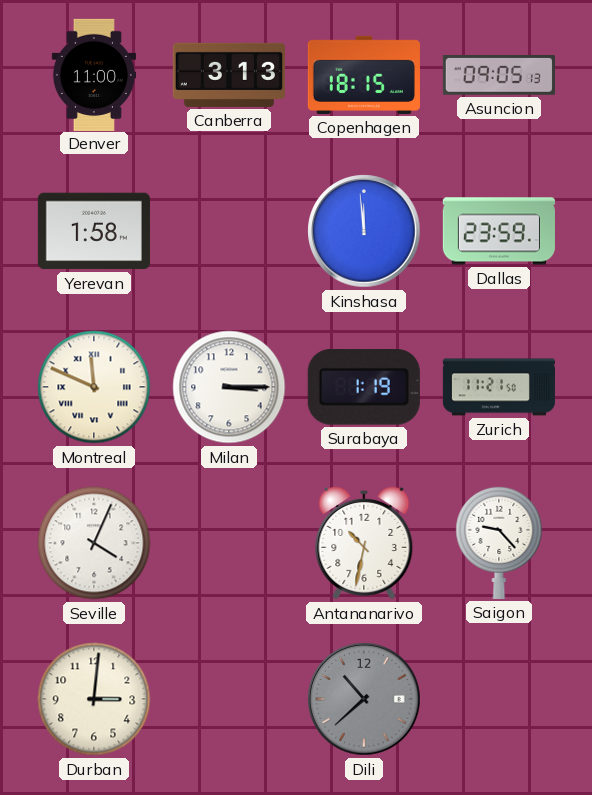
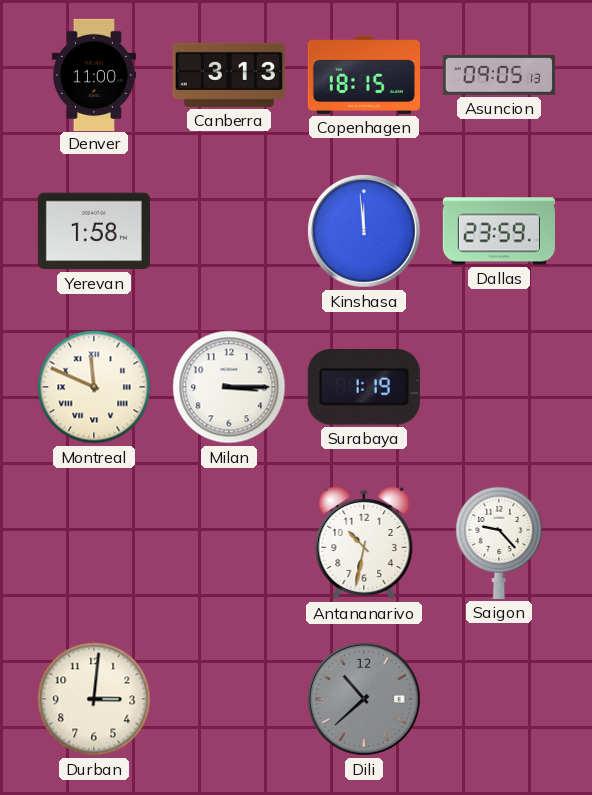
Zurich: 11:21 -> none (499, 387)
Seville: 4:04 -> none (94, 543)
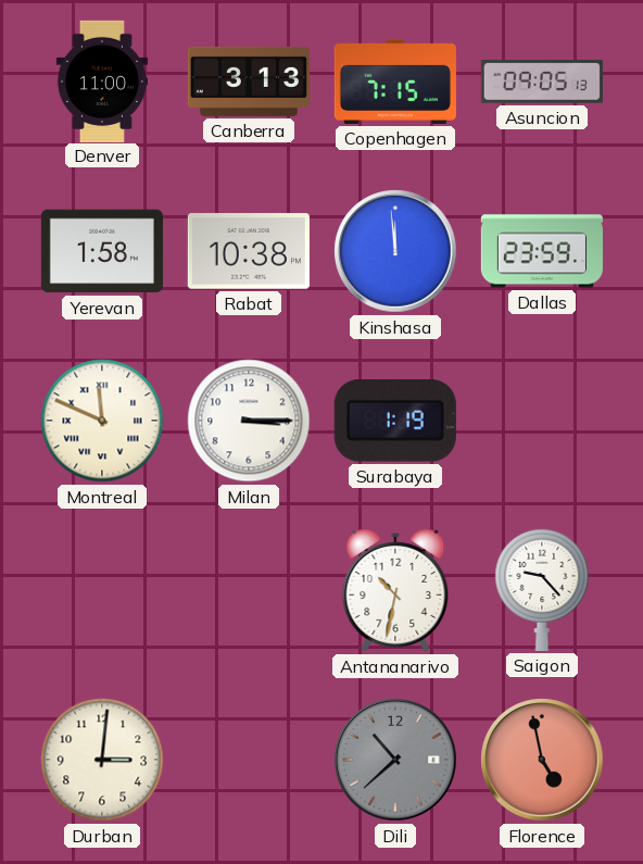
Copenhagen: 18:15 -> 7:15 (395, 82)
Rabat: none -> 10:38 (249, 251)
Florence: none -> 4:58 (542, 760)
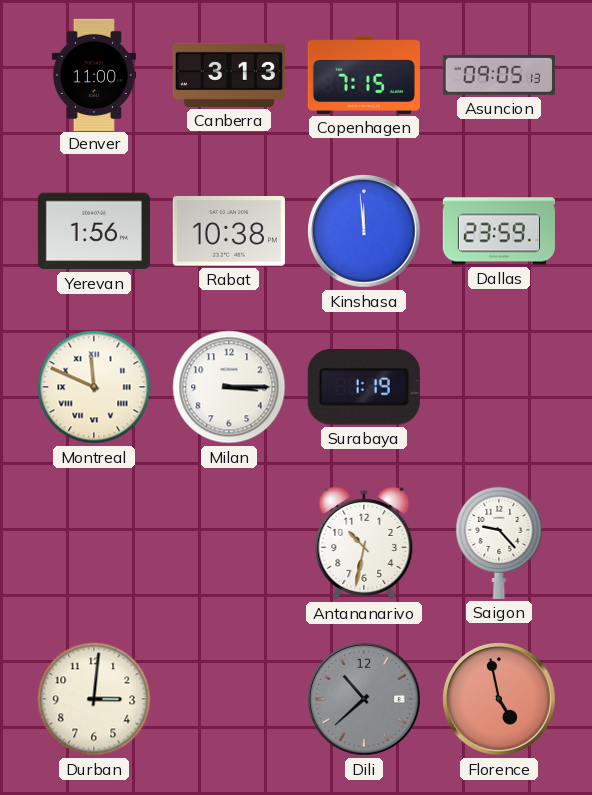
Yerevan: 1:58 -> 1:56 (94, 231)
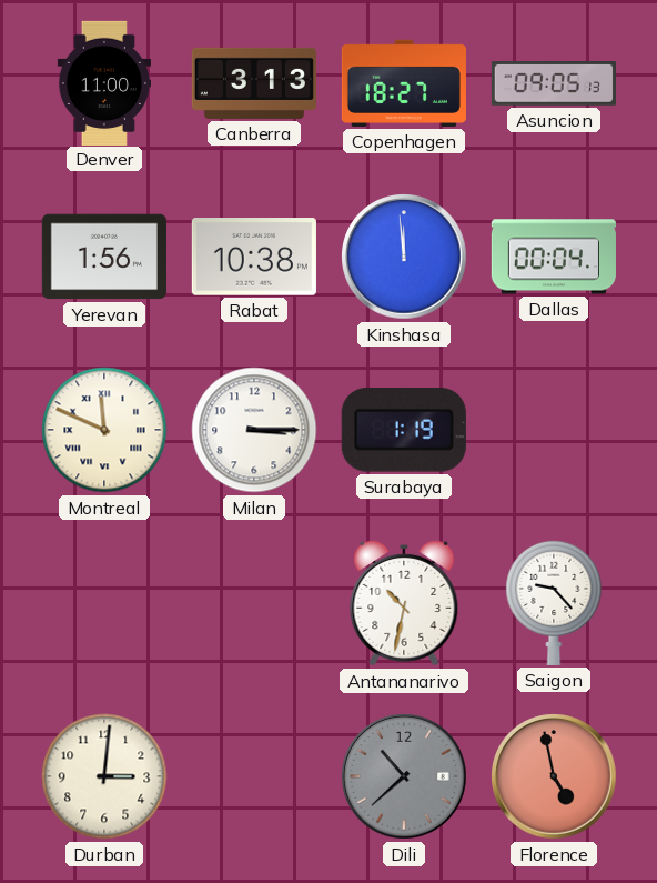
Copenhagen: 7:15 -> 18:27 (404, 83)
Dallas: 23:59 -> 00:04 (554, 257)
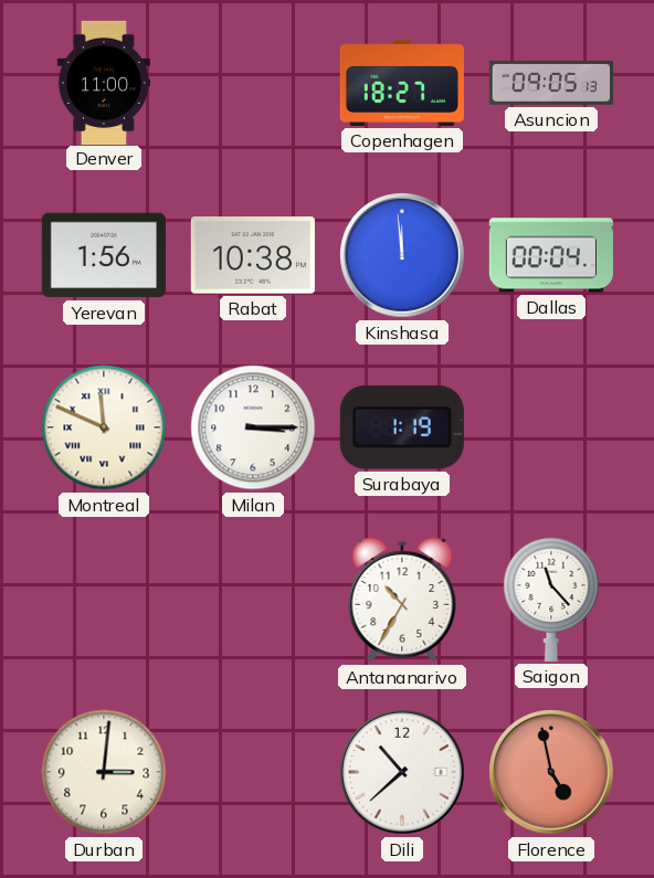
Canberra: 3:13 -> none (254, 83)
Antananarivo: 10:32 -> 10:35 (402, 600)
Saigon: 9:23 -> 11:23 (551, 599)
Dili dial: grey -> white (402, 772)
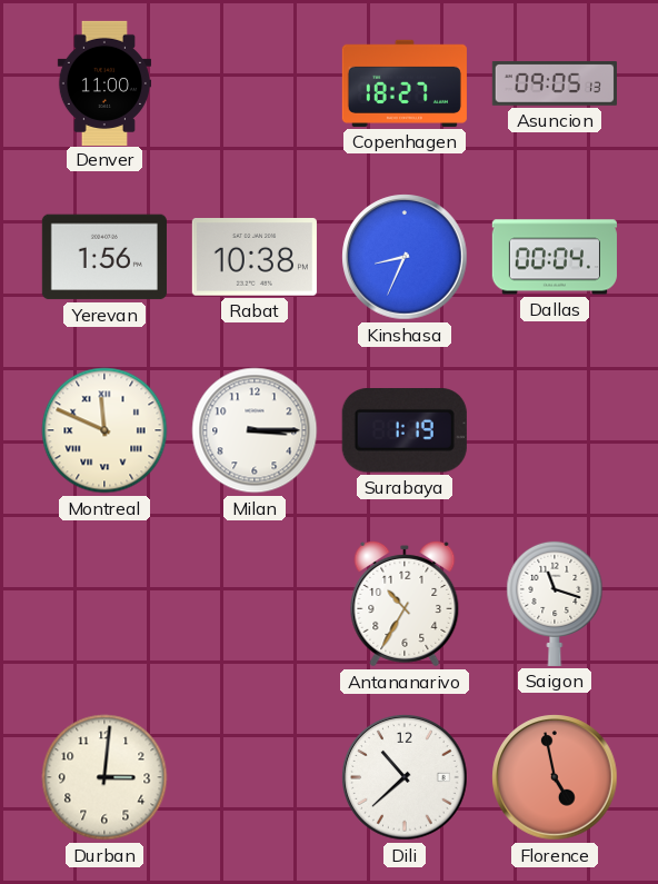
Kinshasa: 11:59 -> 8:34 (405, 257)
Saigon: 11:23 -> 11:18 (555, 603)
